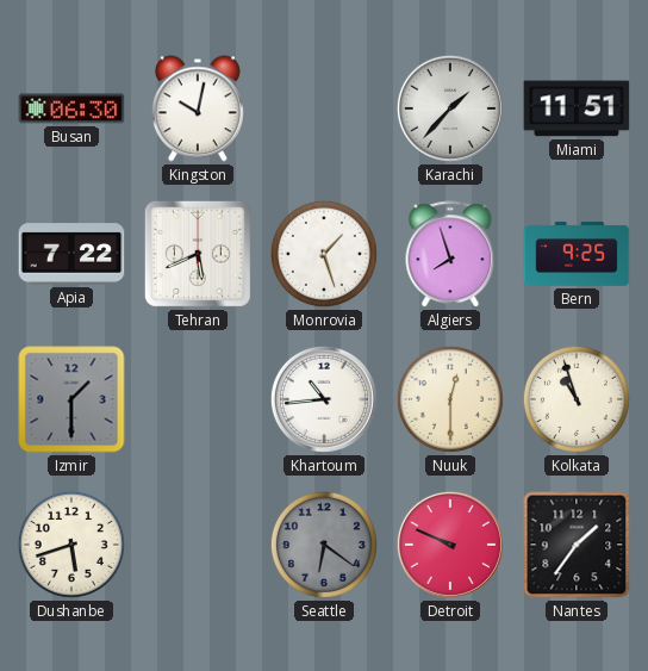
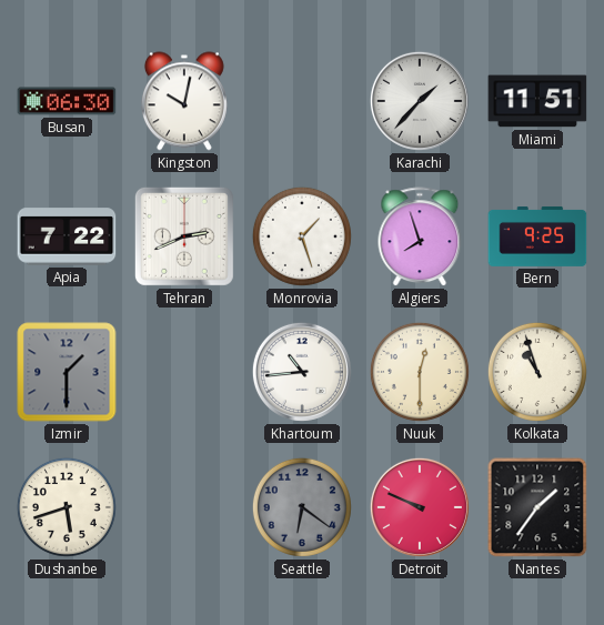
Tehran: 5:41 -> 2:41 (184, 236)
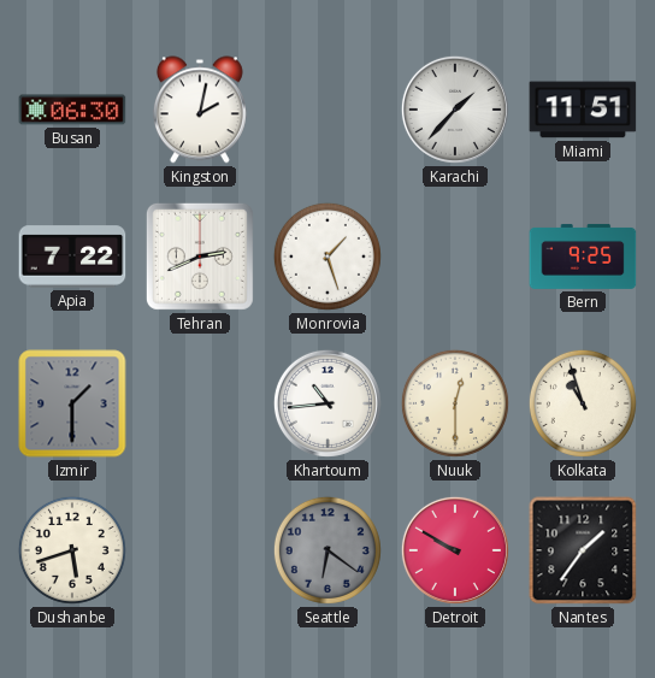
Kingston: 10:02 -> 2:02 (200, 110)
Algiers: 7:57 -> none (420, 238)
Detroit: 9:49 -> 9:50 (455, 550)
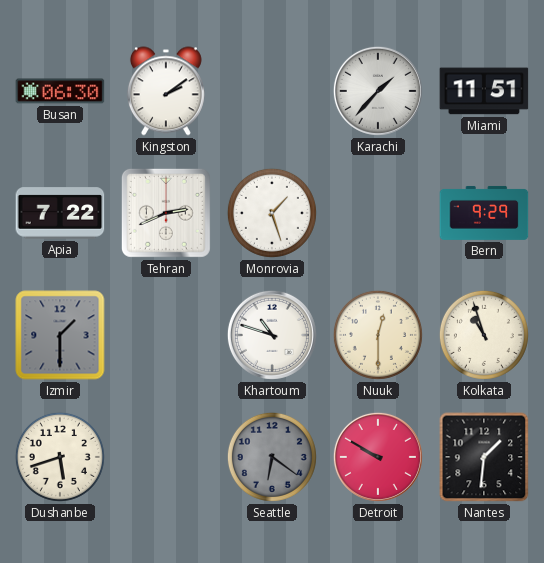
Kingston: 2:02 -> 2:09 (166, 91)
Bern: 9:25 -> 9:29 (484, 213)
Khartoum: 10:44 -> 10:48 (272, 335)
Nantes: 1:36 -> 1:31 (484, 457)
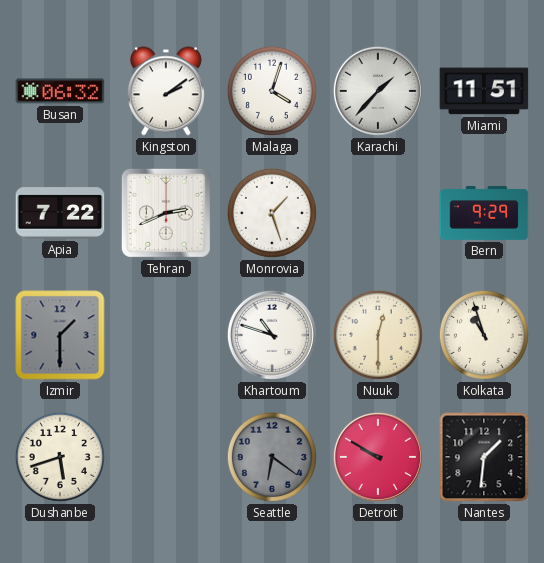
Busan: 06:30 -> 06:32 (60, 91)
Malaga: none -> 4:03 (272, 91)
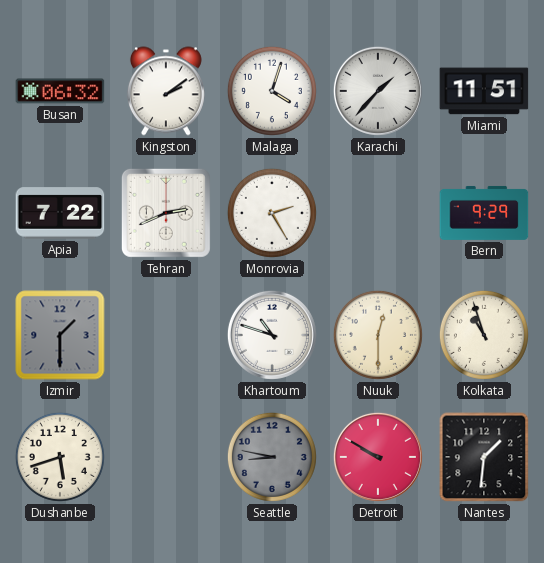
Monrovia: 1:27 -> 2:25 (272, 213)
Seattle: 6:21 -> 8:47 (272, 457)
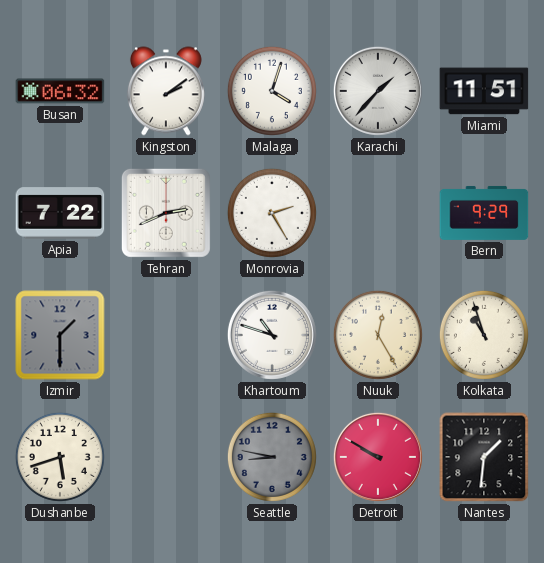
Nuuk: 12:30 -> 12:25 (378, 335)
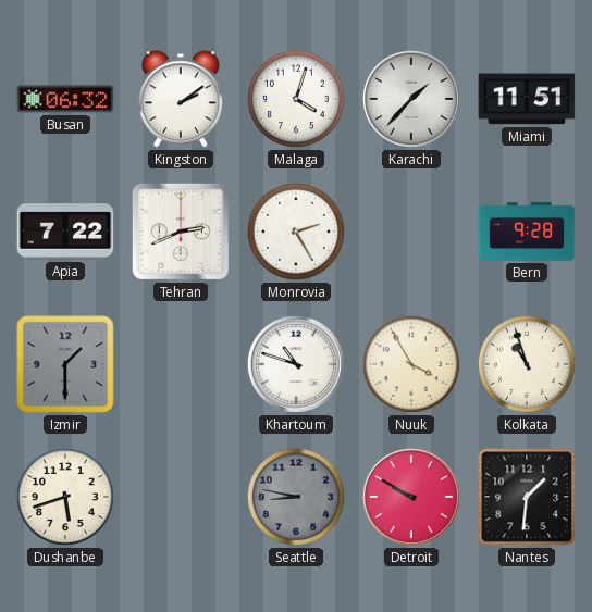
Bern: 9:29 -> 9:28 (527, 232)
Nuuk: 12:25 -> 3:55 (411, 364)
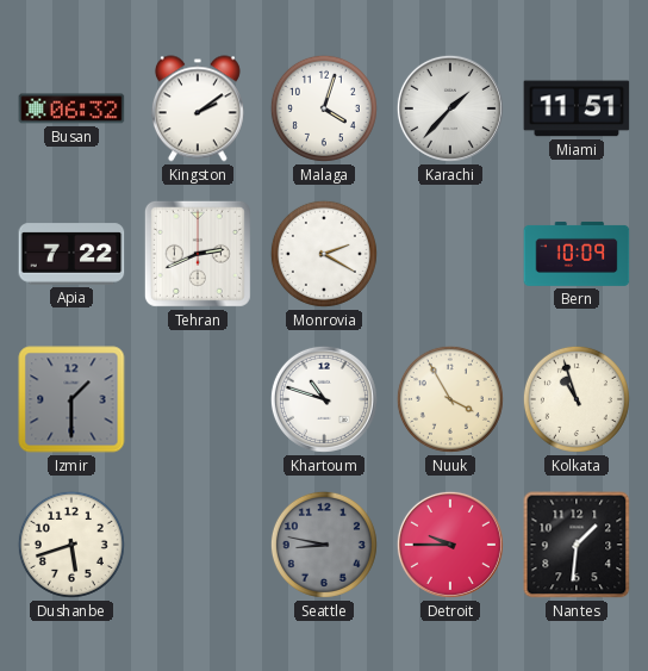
Monrovia: 2:25 -> 2:20 (324, 254)
Bern: 9:28 -> 10:09 (577, 254)
Detroit: 9:50 -> 9:45 (450, 545)
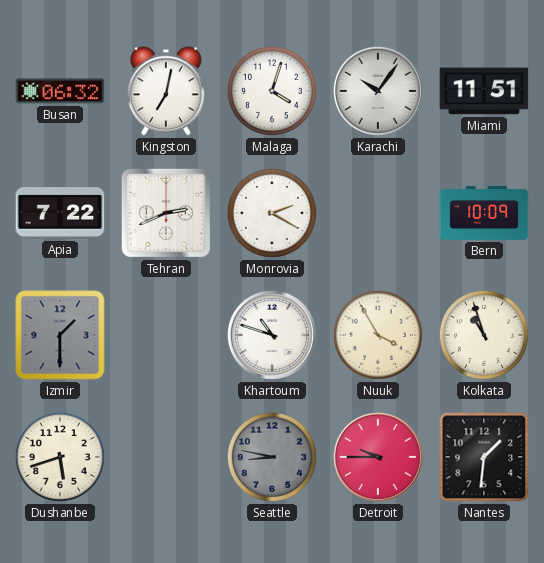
Kingston: 2:09 -> 7:02 (166, 91)
Karachi: 1:37 -> 10:06 (378, 91)
